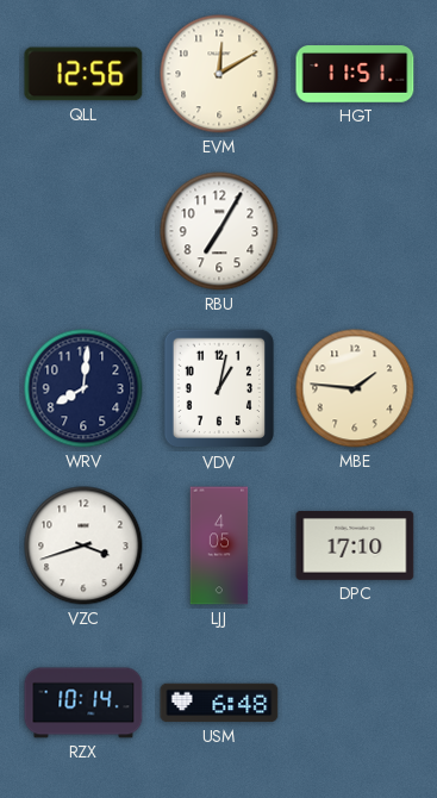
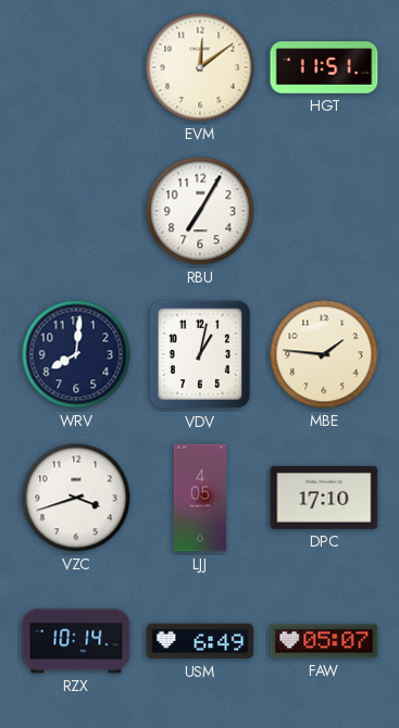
QLL: 12:56 -> none (83, 74)
EVM: 12:10 -> 12:09 (200, 67)
USM: 6:48 -> 6:49 (200, 641)
FAW: none -> 05:07 (324, 641)
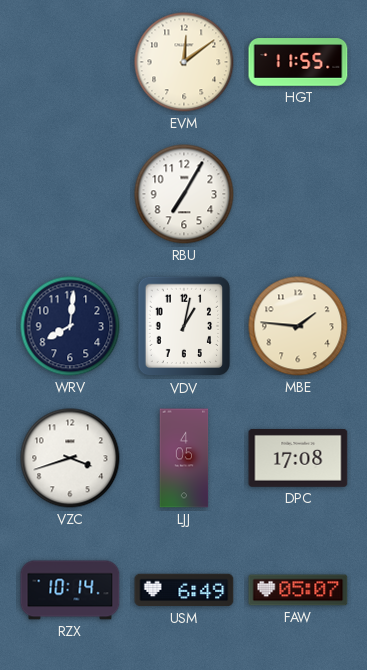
HGT: 11:51 -> 11:55 (298, 62)
DPC: 17:10 -> 17:08 (298, 458)
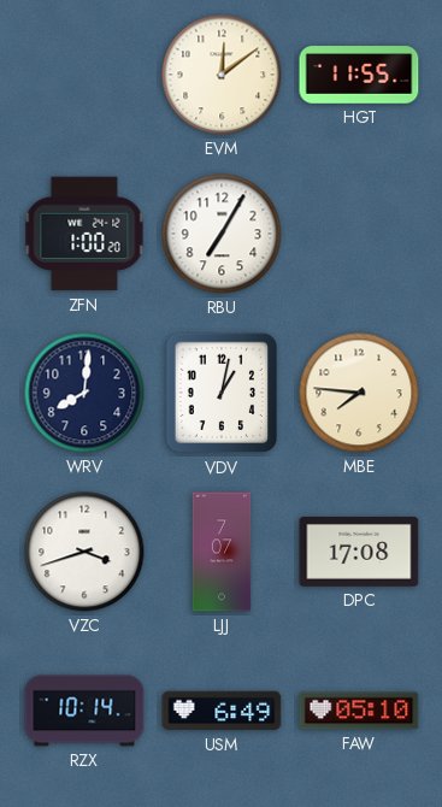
ZFN: none -> 1:00 (84, 234)
MBE: 1:46 -> 7:46 (359, 393)
LJJ: 4:05 -> 7:07 (222, 552)
FAW: 05:07 -> 05:10 (359, 711)
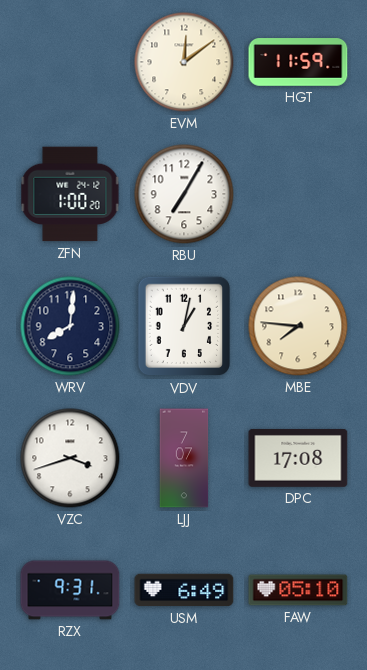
HGT: 11:55 -> 11:59 (298, 62)
RZX: 10:14 -> 9:31 (70, 590)
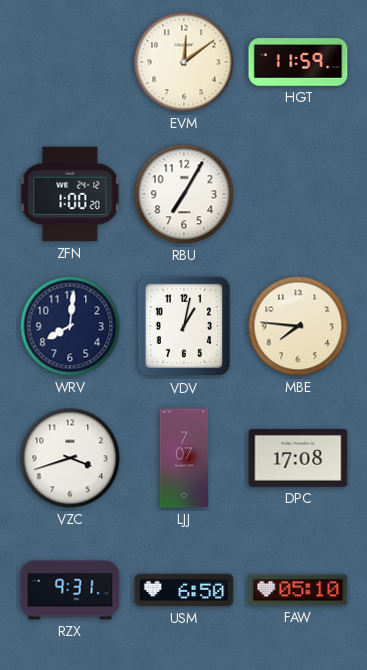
USM: 6:49 -> 6:50 (184, 590)
